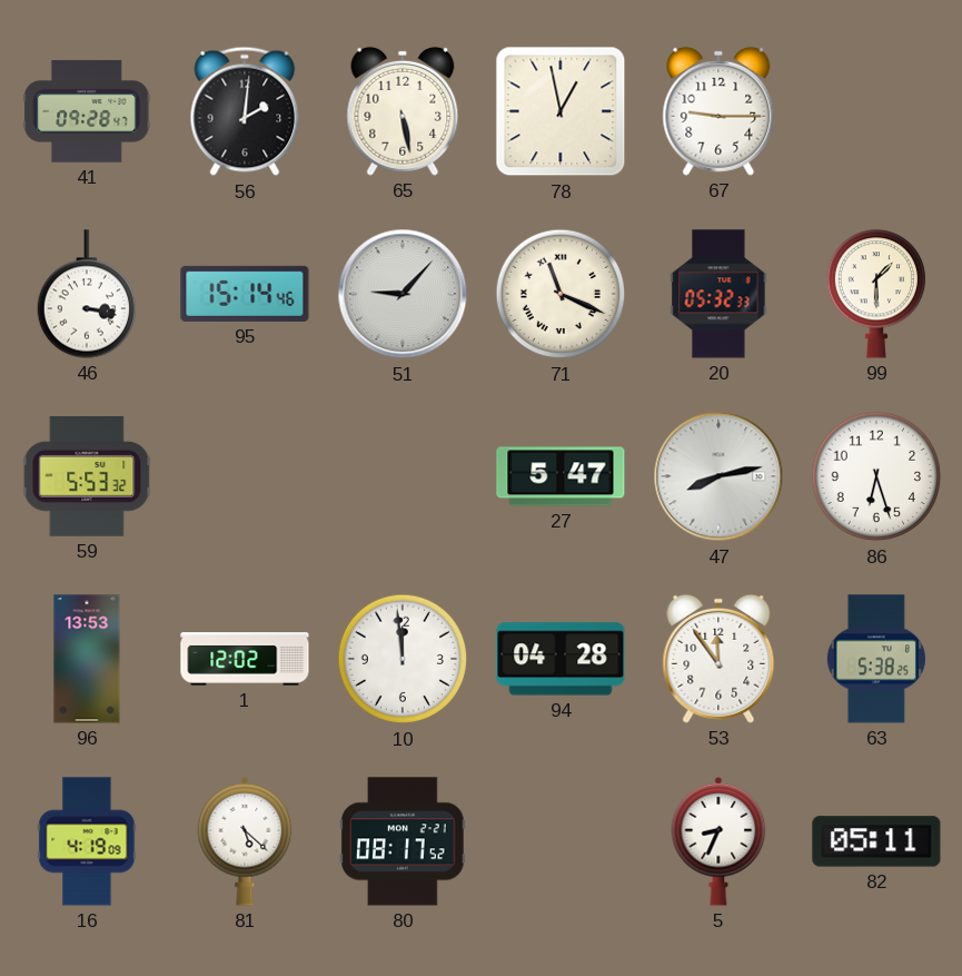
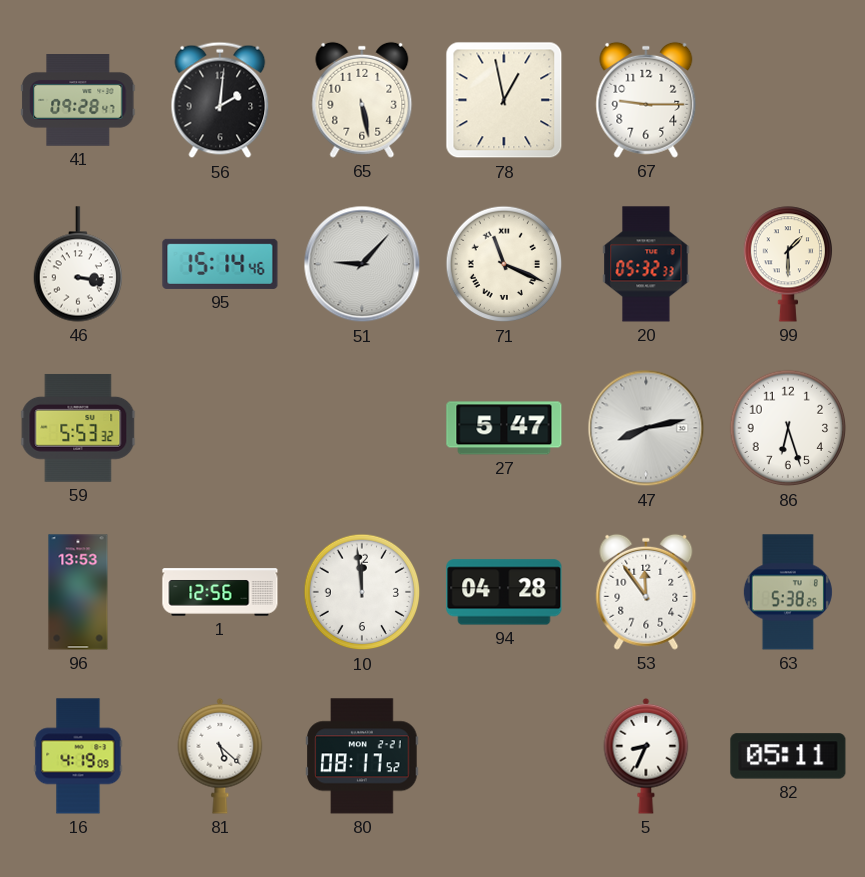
1: 12:02 -> 12:56 (220, 592)
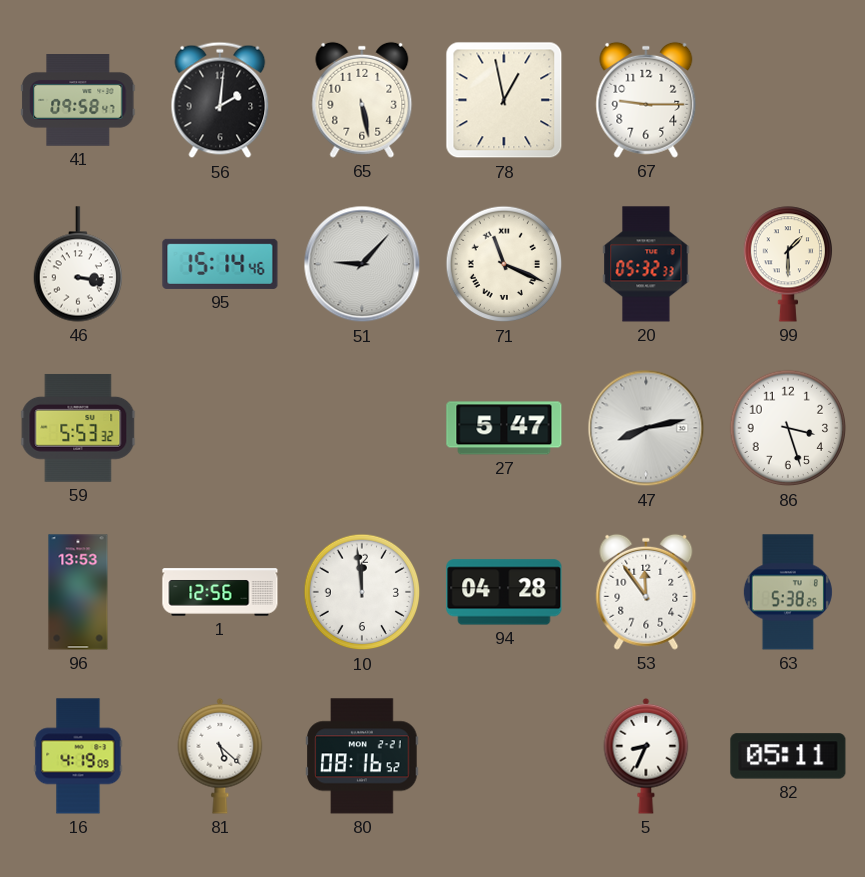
41: 09:28 -> 09:58 (78, 101)
86: 6:27 -> 3:27 (788, 428)
80: 08:17 -> 08:16 (362, 756)
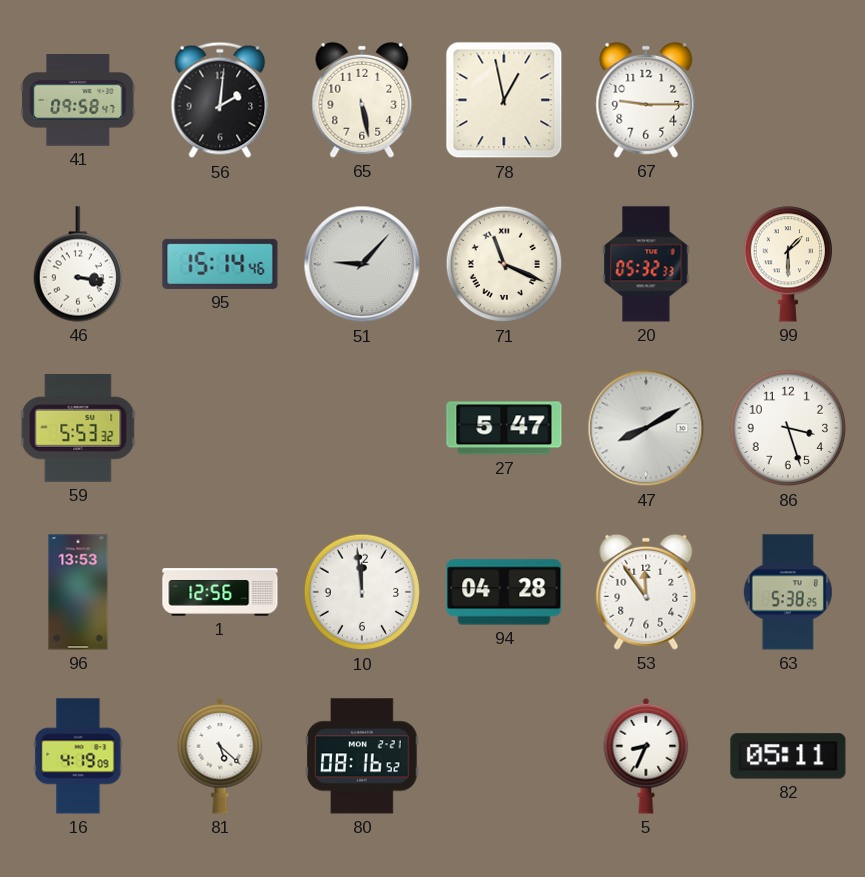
47: 8:13 -> 8:10 (646, 428)
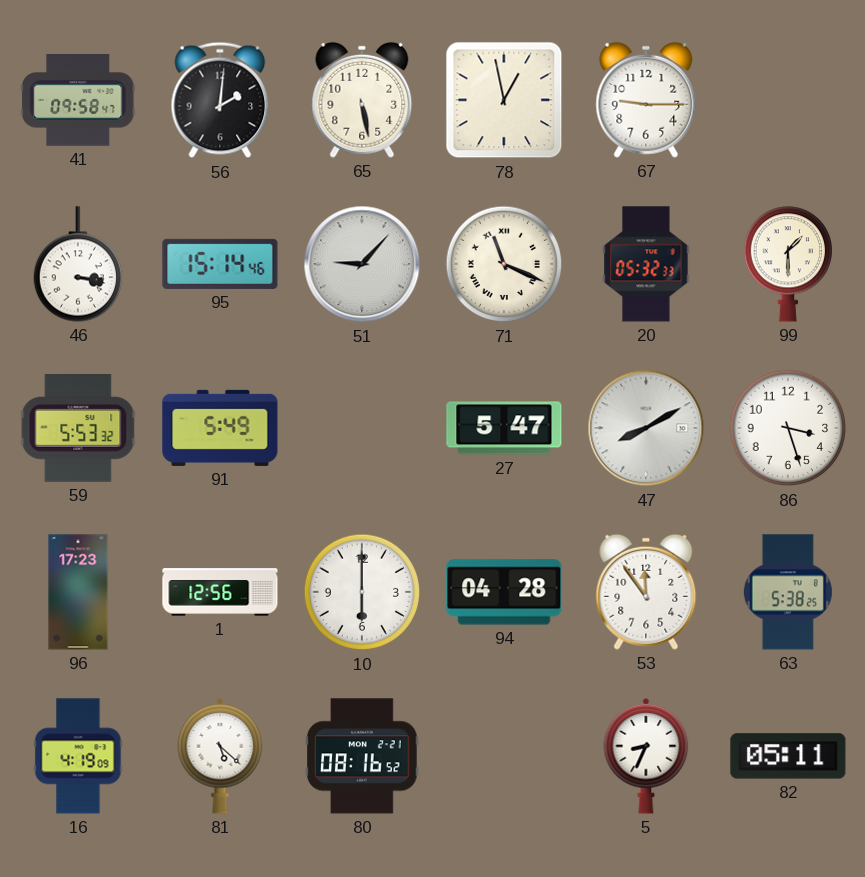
91: none -> 5:49 (220, 428)
96: 13:53 -> 17:23 (78, 592)
10: 11:59 -> 6:00 (362, 592)
